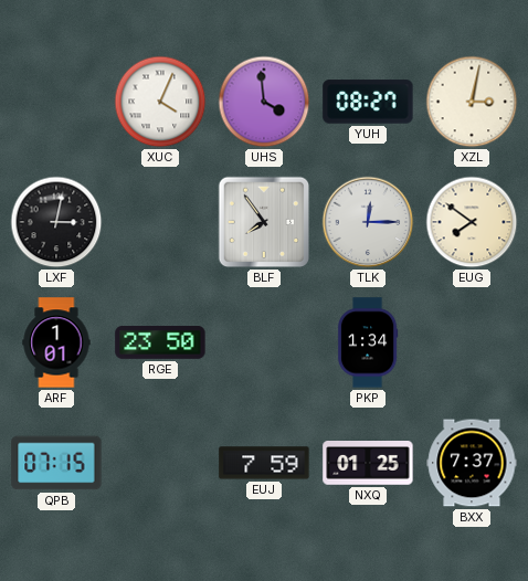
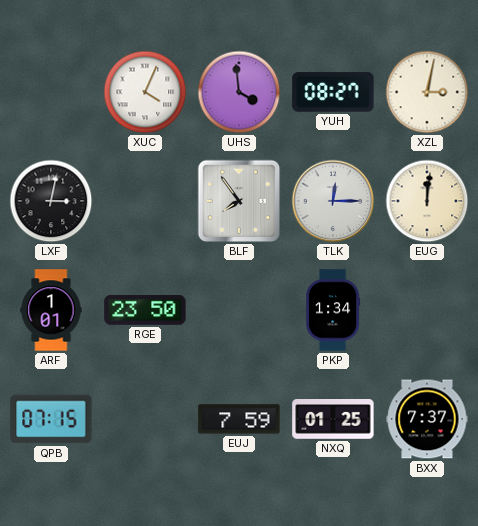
EUG: 7:51 -> 12:01 (427, 201)
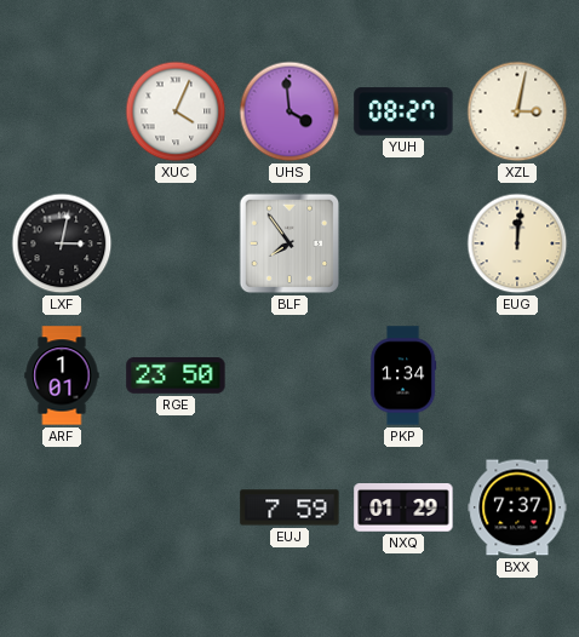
TLK: 12:15 -> none (333, 201)
QPB: 07:15 -> none (51, 419)
NXQ: 01:25 -> 01:29 (403, 507)
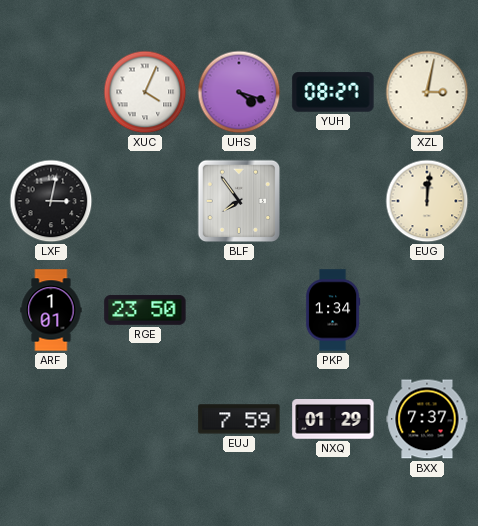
UHS: 3:59 -> 4:18 (239, 92)
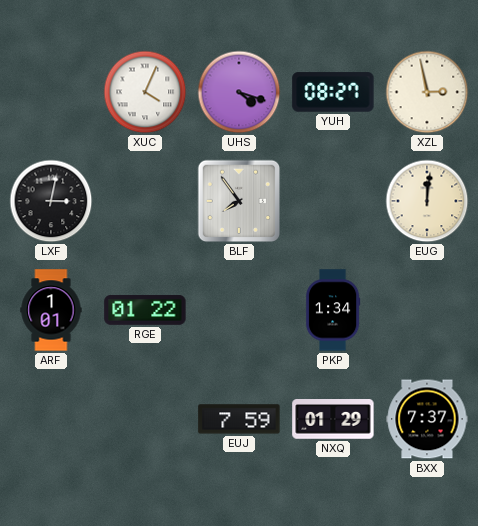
XZL: 3:02 -> 2:58 (427, 92)
RGE: 23:50 -> 01:22 (145, 310)
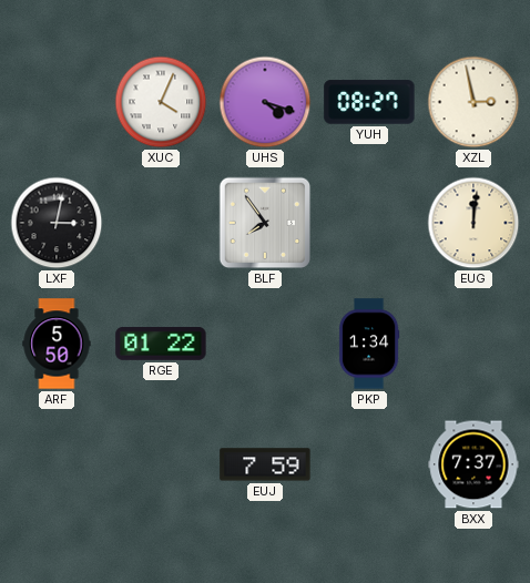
ARF: 1:01 -> 5:50 (57, 344)
NXQ: 01:29 -> none (333, 419)
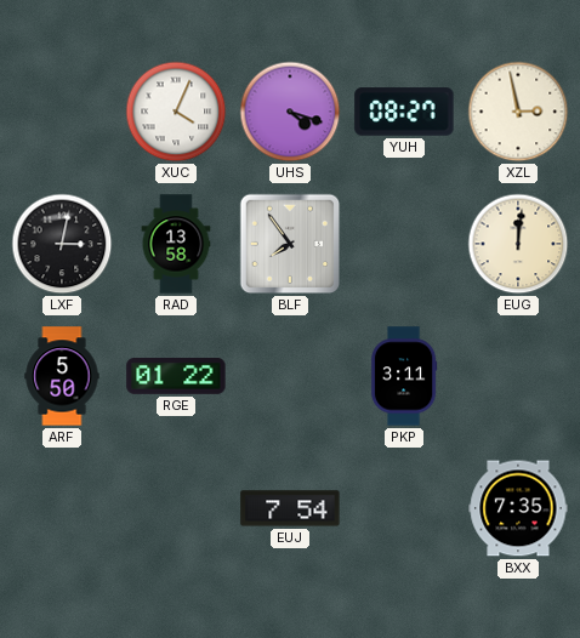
RAD: none -> 13:58 (176, 244)
PKP: 1:34 -> 3:11 (404, 376)
EUJ: 7:59 -> 7:54 (290, 508)
BXX: 7:37 -> 7:35 (518, 508)
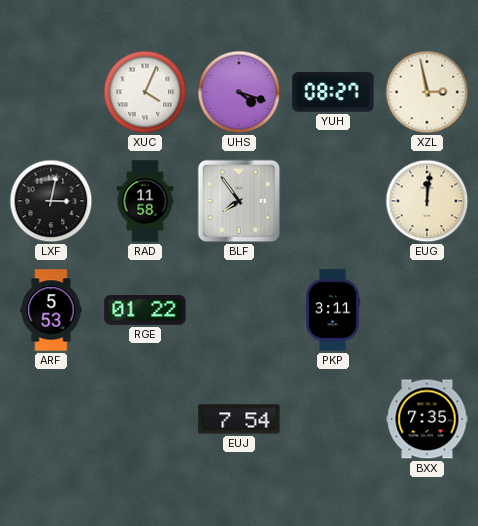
RAD: 13:58 -> 11:58 (145, 201)
ARF: 5:50 -> 5:53 (51, 310)
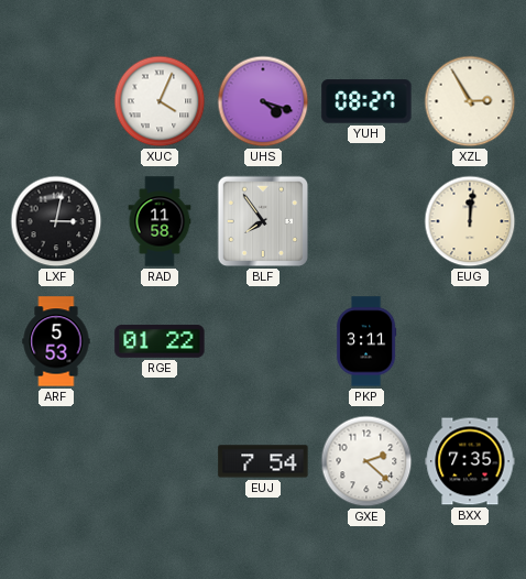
XZL: 2:58 -> 2:55 (470, 101)
GXE: none -> 2:22 (366, 461)
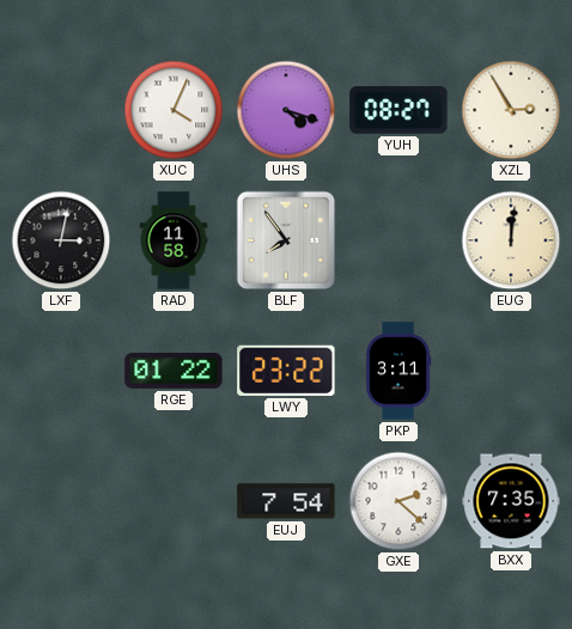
ARF: 5:53 -> none (56, 341)
LWY: none -> 23:22 (286, 371)
